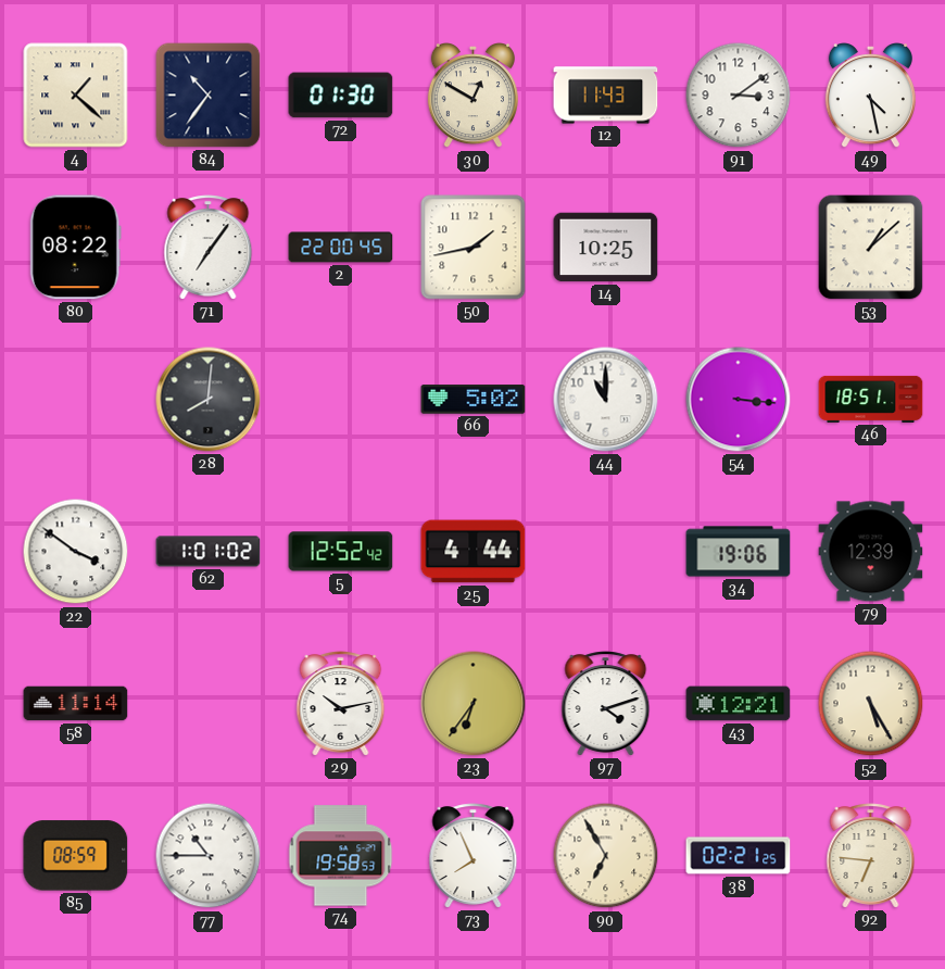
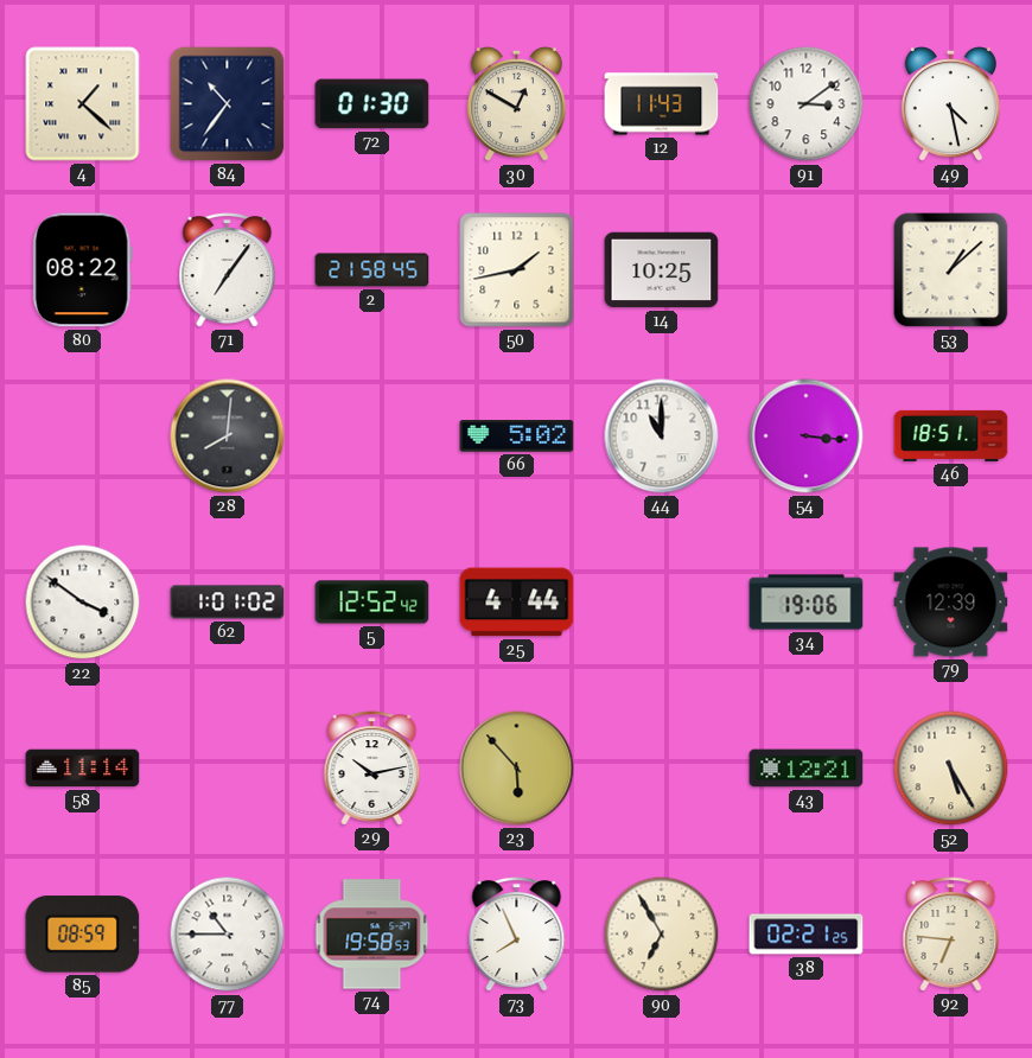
2: 22:00 -> 21:58 (372, 270)
23: 6:36 -> 5:53 (517, 769)
97: 4:12 -> none (606, 704)
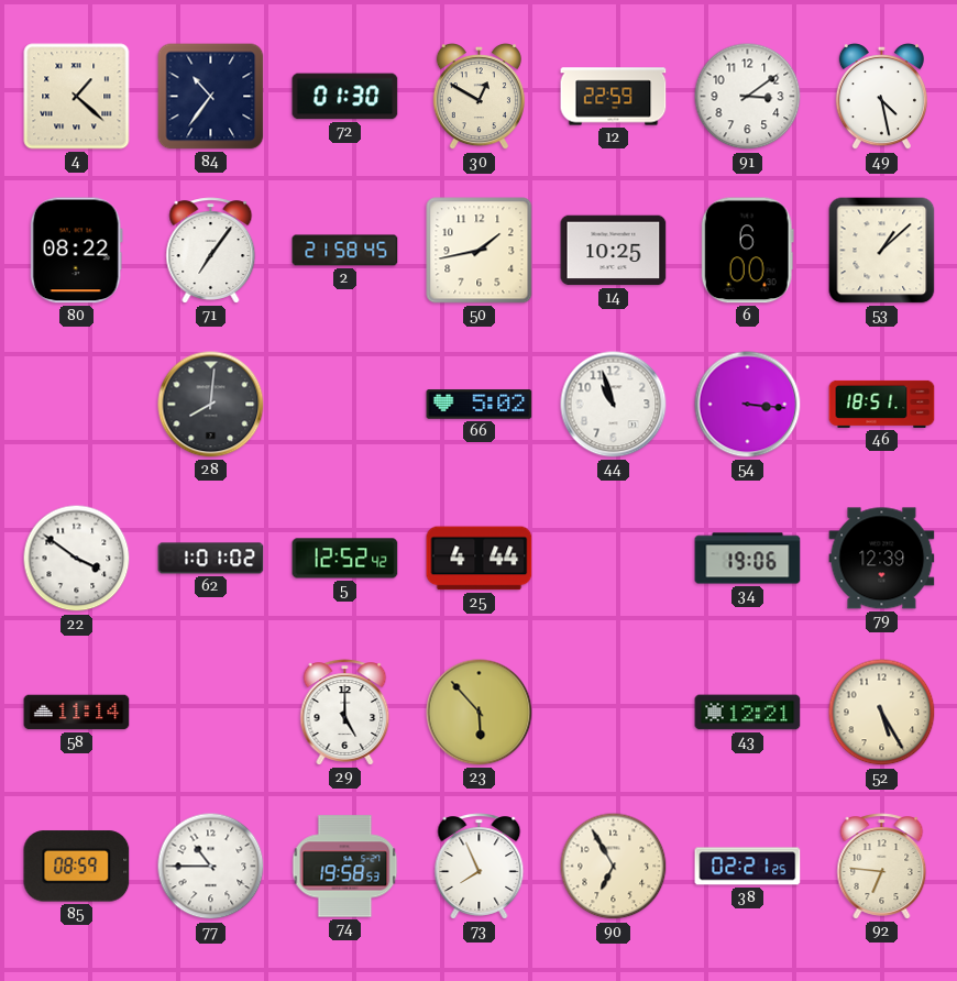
12: 11:43 -> 22:59 (614, 97)
6: none -> 6:00 (747, 251)
44: 11:00 -> 10:57 (614, 405)
29: 10:13 -> 5:00 (345, 713)
